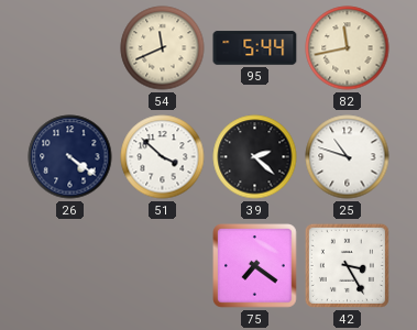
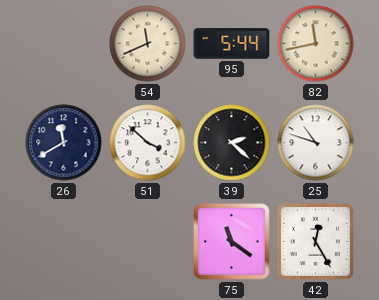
26: 4:21 -> 11:40 (64, 143)
75: 7:21 -> 11:21 (232, 242)
42: 3:25 -> 12:25 (315, 241)
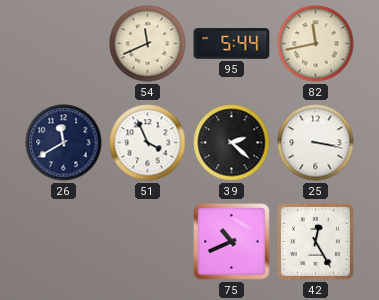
51: 3:52 -> 3:56 (148, 143)
25: 10:48 -> 3:17 (316, 143)
75: 11:21 -> 10:41 (232, 242)
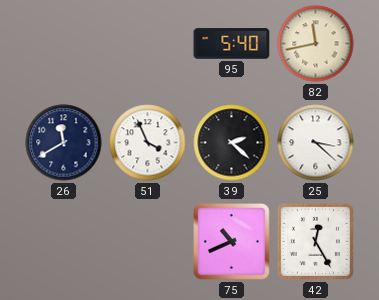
54: 11:41 -> none (148, 44)
95: 5:44 -> 5:40 (232, 44)
25: 3:17 -> 3:22 (316, 143)
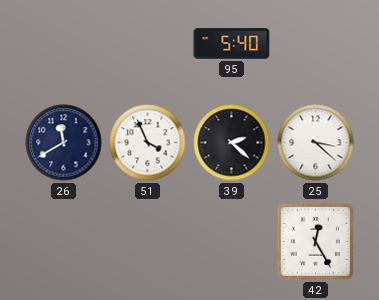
82: 11:43 -> none (316, 44)
75: 10:41 -> none (232, 242)
